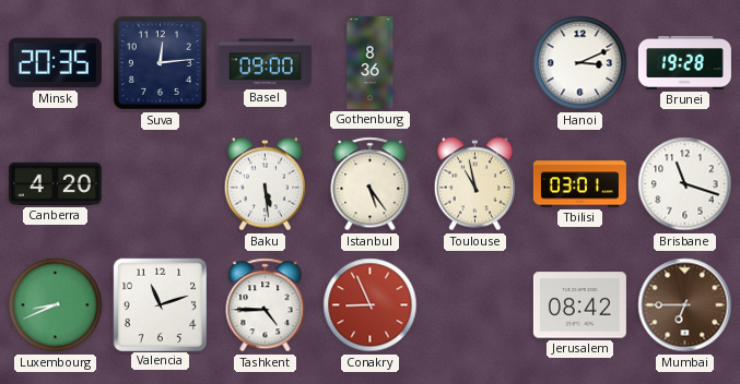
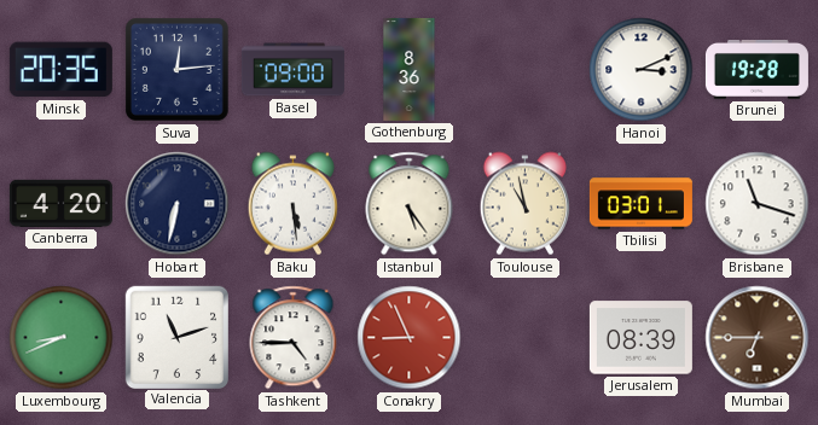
Hobart: none -> 6:32 (178, 204)
Jerusalem: 08:42 -> 08:39 (640, 338)
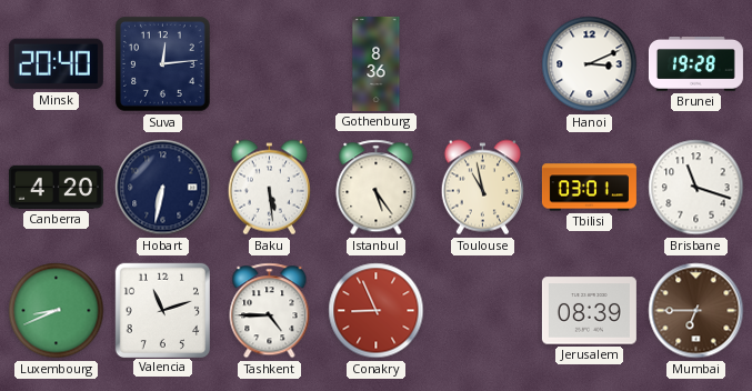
Minsk: 20:35 -> 20:40 (56, 64)
Basel: 09:00 -> none (292, 70)
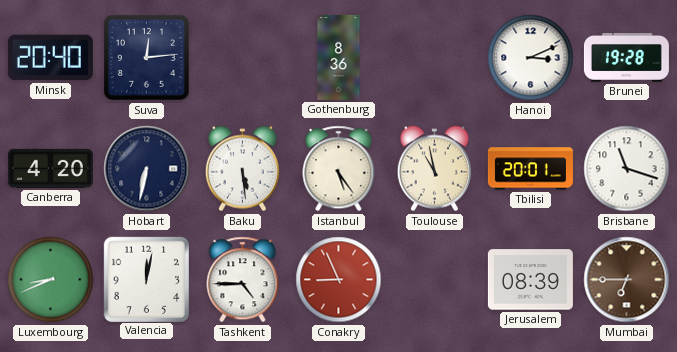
Tbilisi: 03:01 -> 20:01 (530, 169)
Valencia: 11:12 -> 12:02 (146, 279)
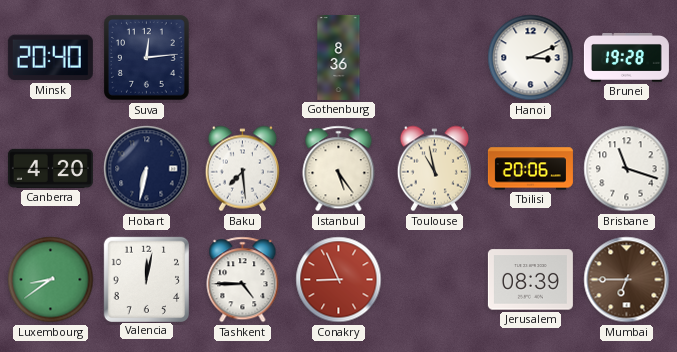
Baku: 5:29 -> 7:29 (242, 169)
Tbilisi: 20:01 -> 20:06 (530, 169)
Luxembourg: 8:41 -> 8:39 (51, 280)
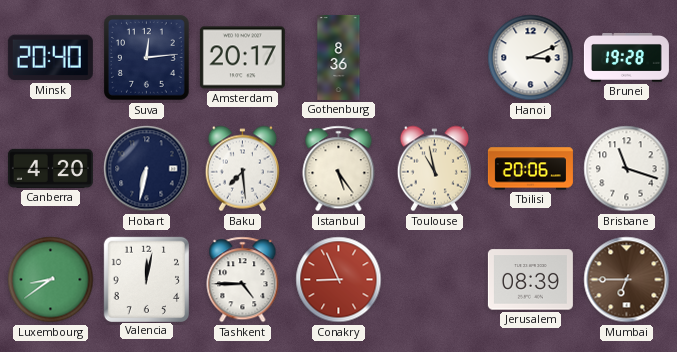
Amsterdam: none -> 20:17 (242, 58)
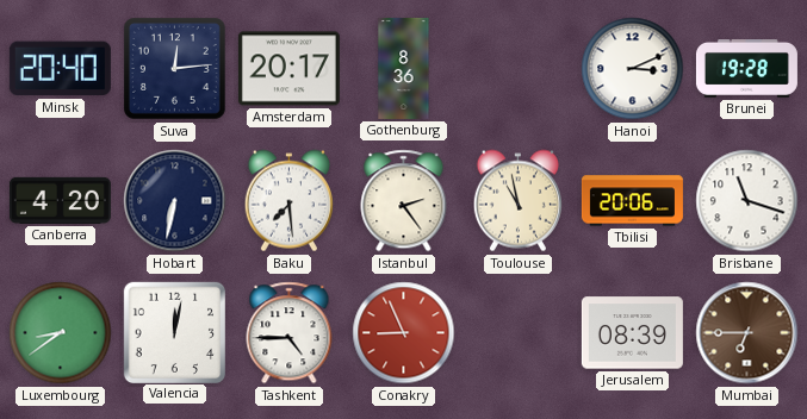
Istanbul: 5:24 -> 2:24 (404, 201)
